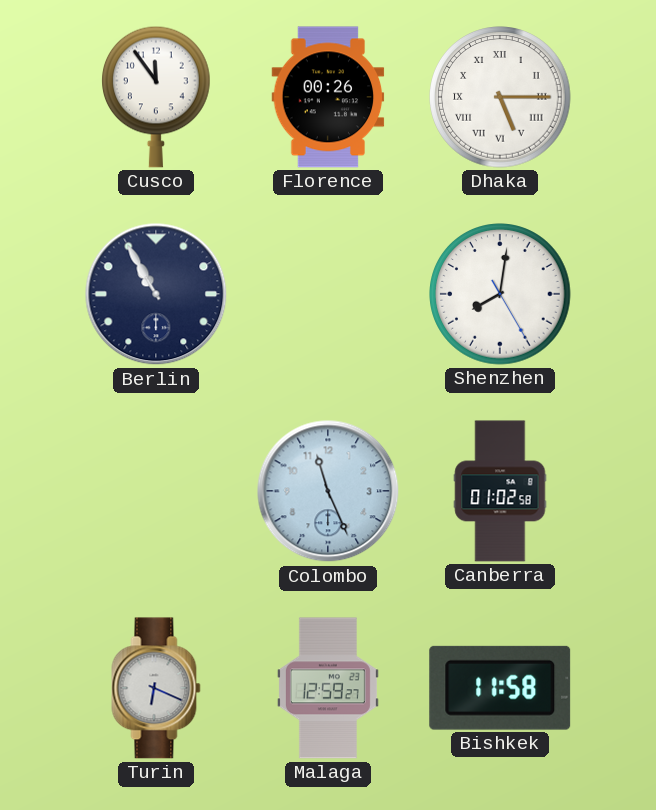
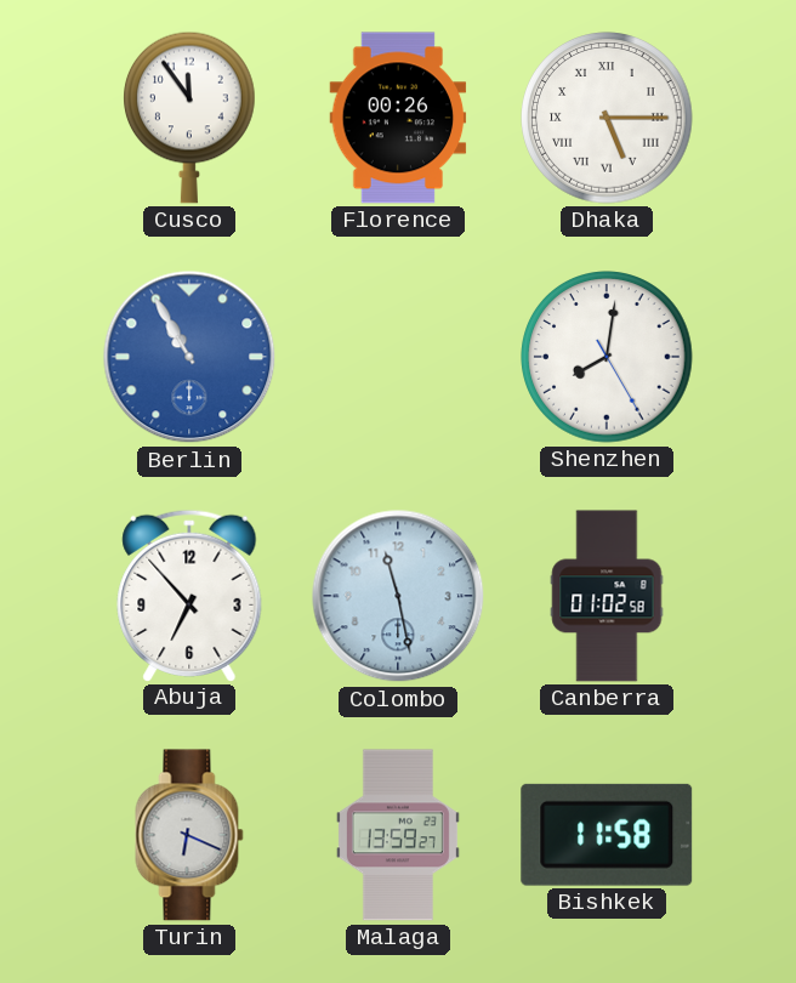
Berlin dial: navy -> blue (189, 357)
Abuja: none -> 6:53 (189, 595)
Colombo: 11:26 -> 11:28 (398, 596)
Malaga: 12:59 -> 13:59 (398, 835)
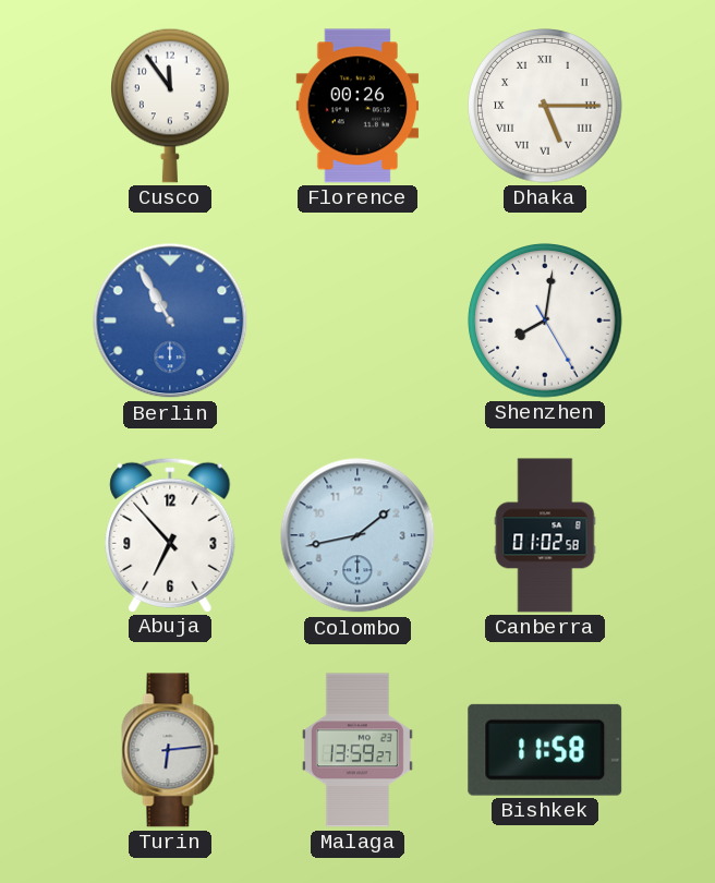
Colombo: 11:28 -> 1:43 (357, 535)
Turin: 6:19 -> 6:14 (170, 750)
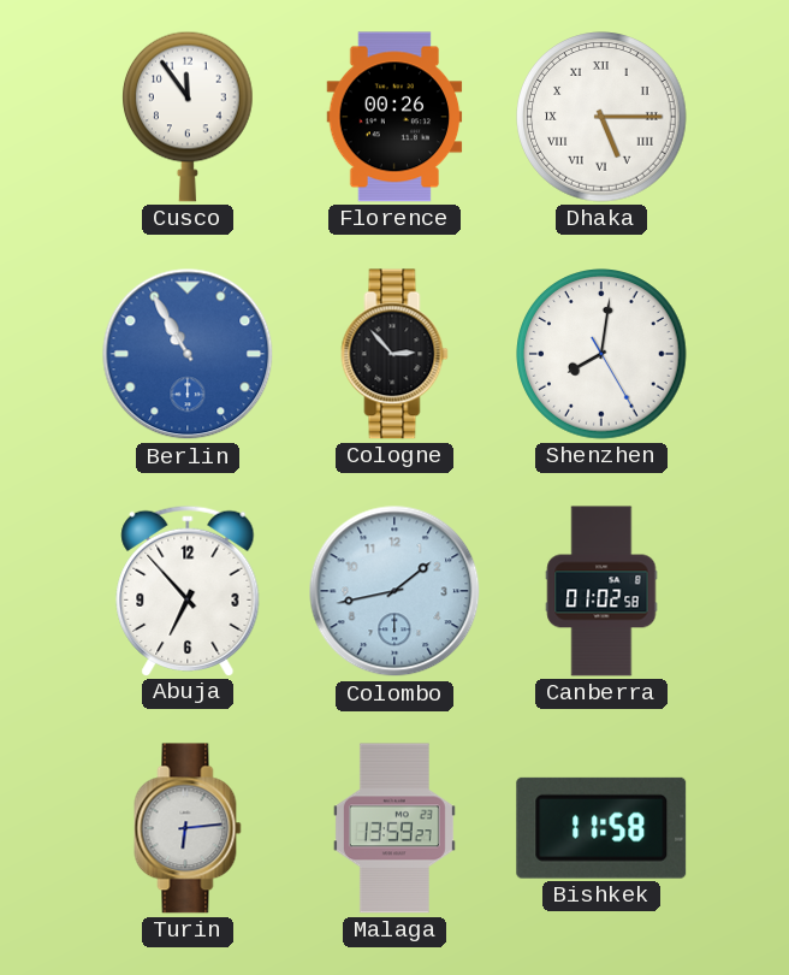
Cologne: none -> 2:53 (394, 354)
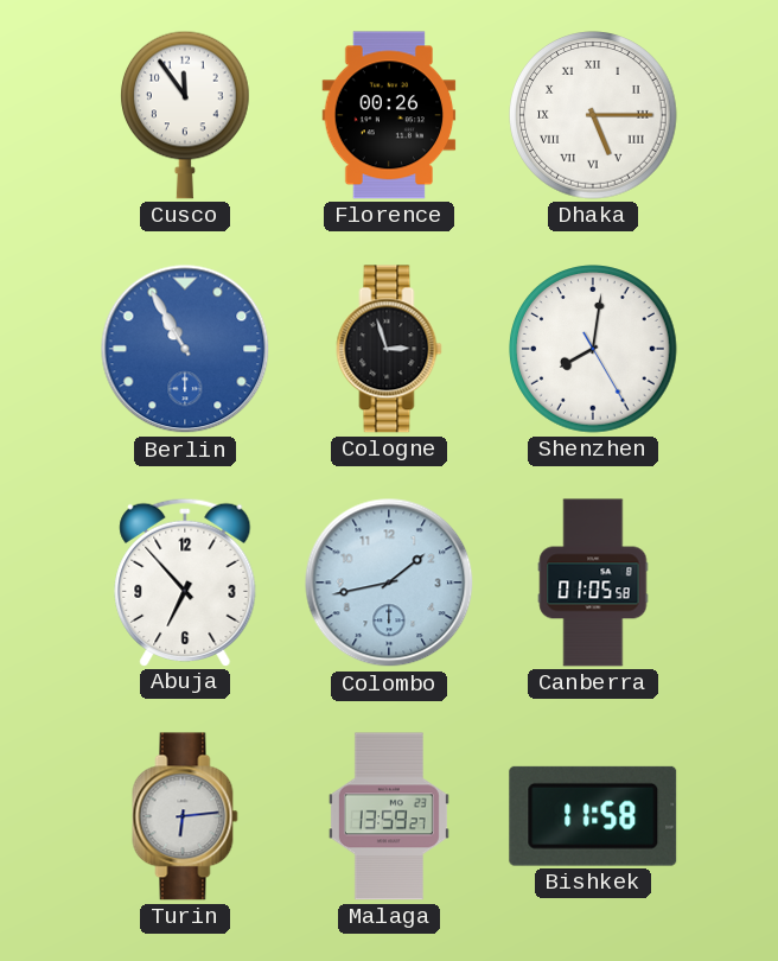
Cologne: 2:53 -> 2:57 (389, 349)
Canberra: 01:02 -> 01:05 (593, 583)
